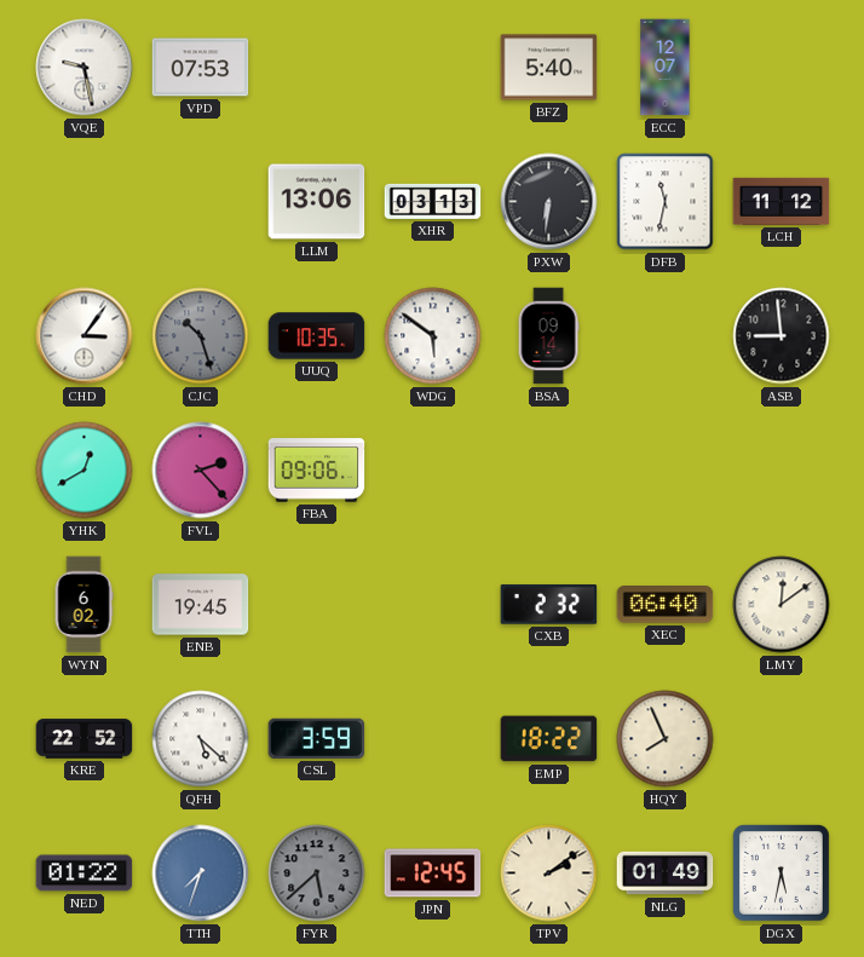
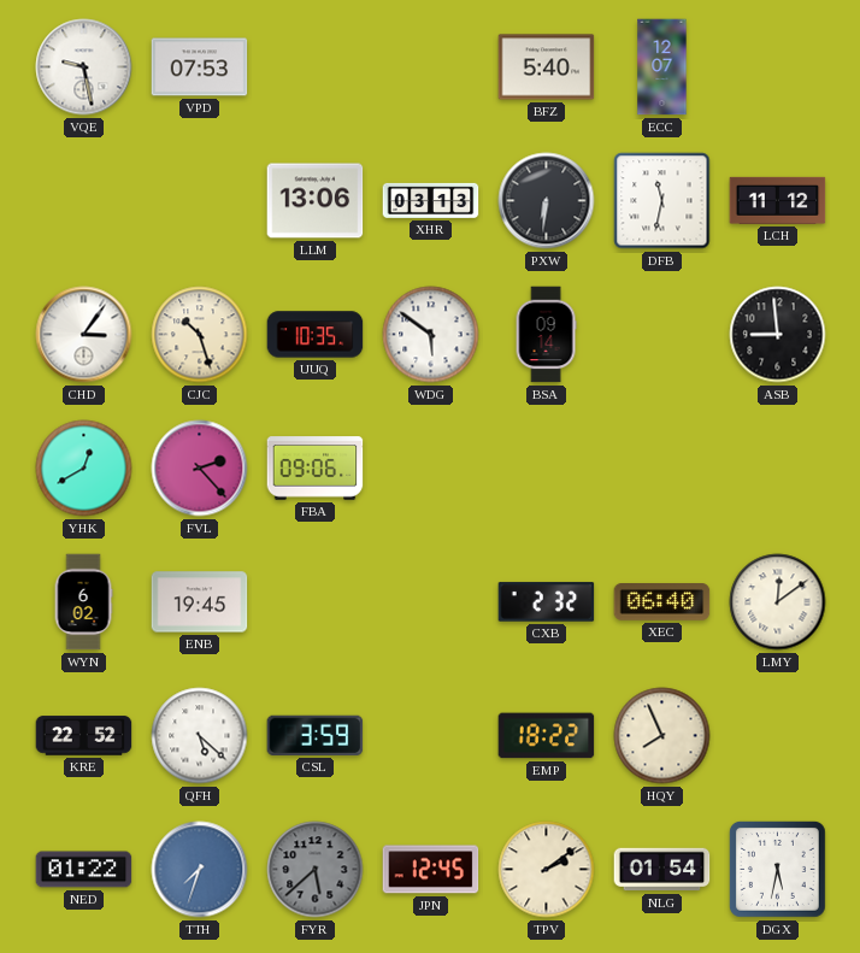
CJC dial: grey -> cream (200, 335)
NLG: 01:49 -> 01:54 (662, 870)
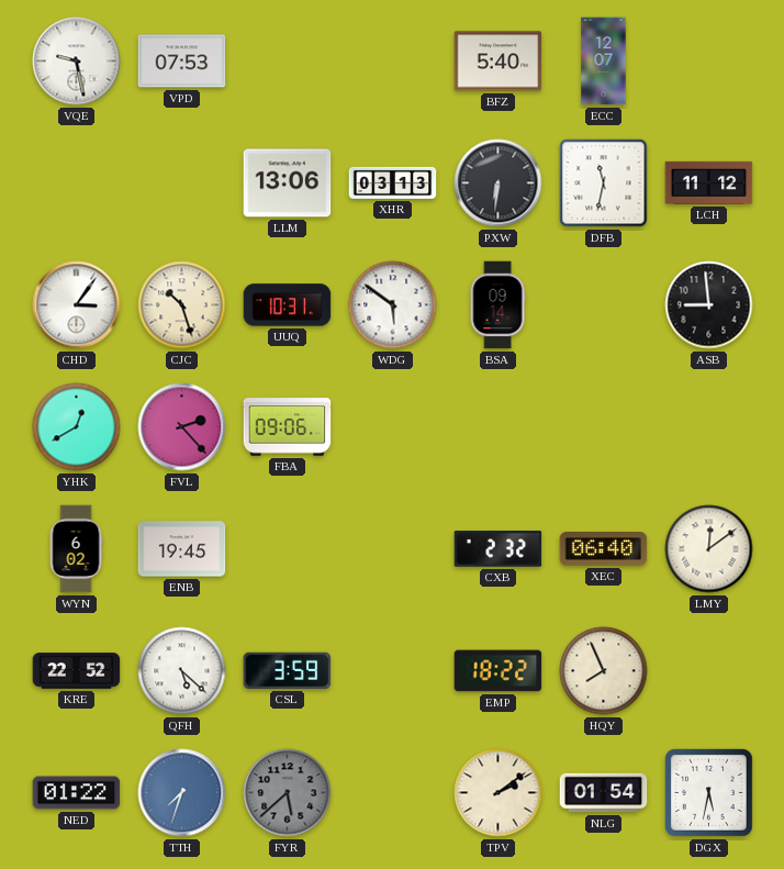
UUQ: 10:35 -> 10:31 (288, 305)
JPN: 12:45 -> none (431, 870)
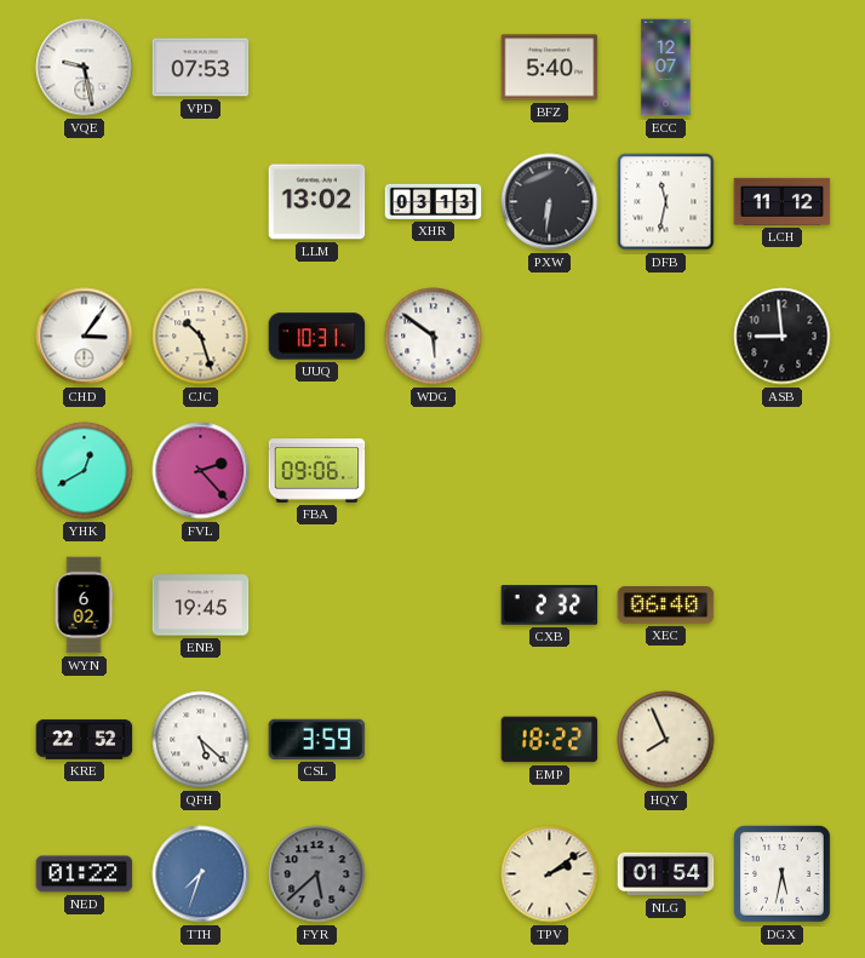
LLM: 13:06 -> 13:02 (317, 202)
BSA: 09:14 -> none (497, 305)
LMY: 12:09 -> none (709, 549)
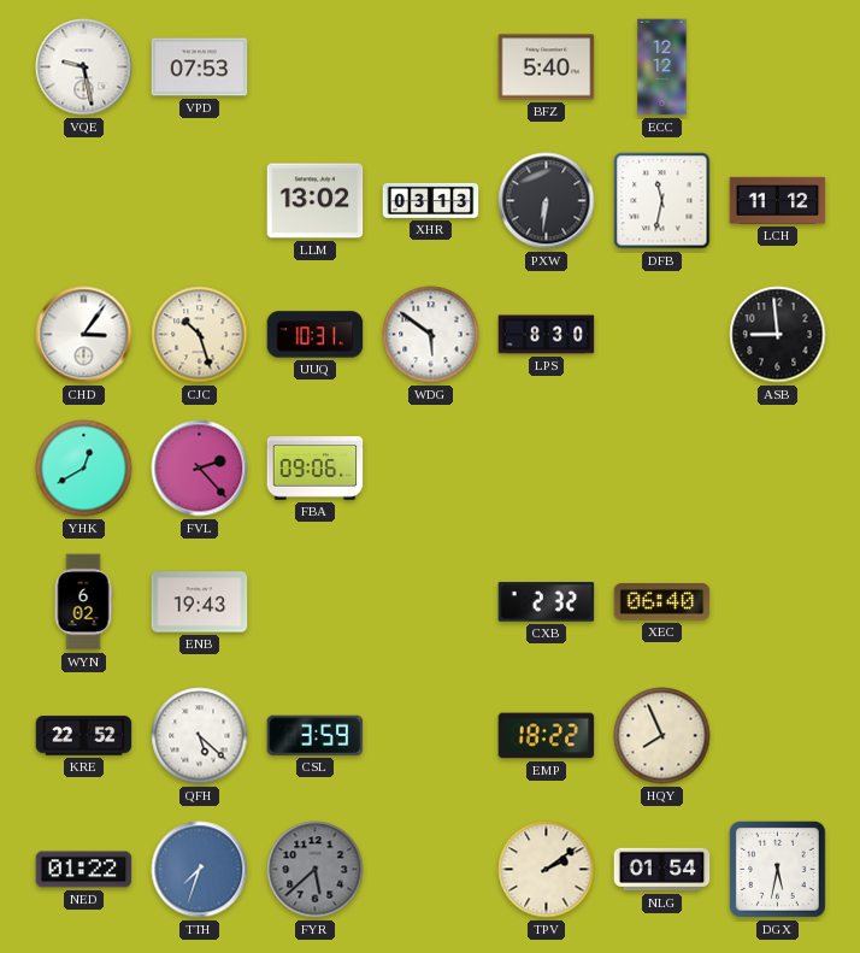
ECC: 12:07 -> 12:12 (662, 67)
LPS: none -> 8:30 (547, 335)
ENB: 19:45 -> 19:43 (200, 602)
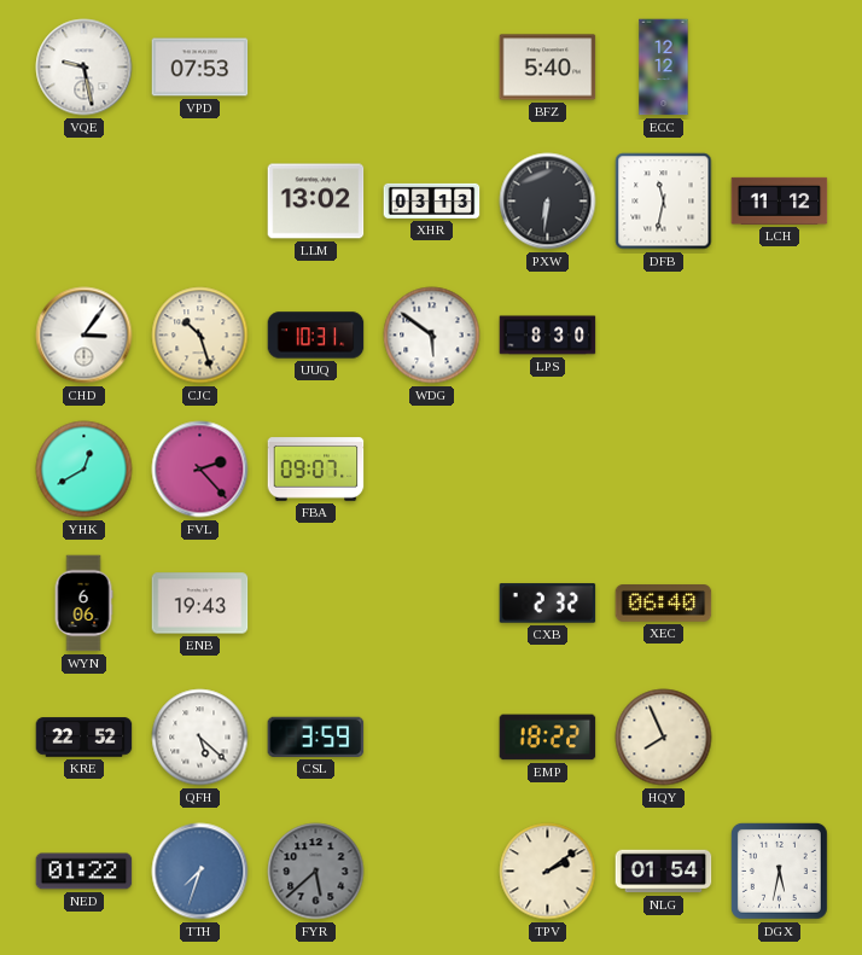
ASB: 8:59 -> none (778, 335)
FBA: 09:06 -> 09:07 (316, 470)
WYN: 6:02 -> 6:06 (83, 604)
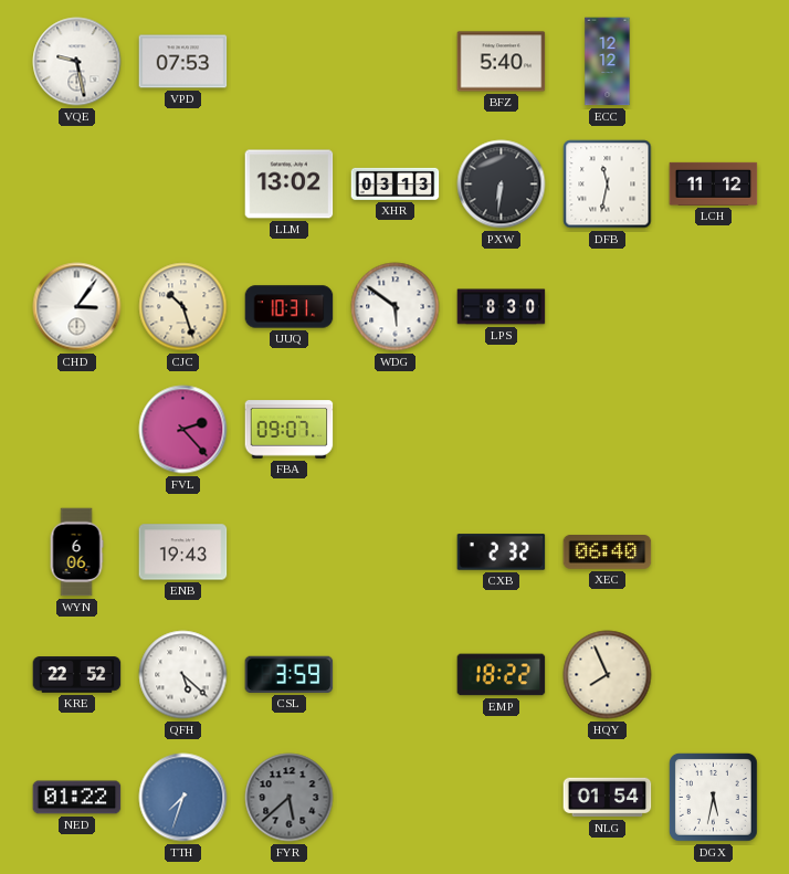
YHK: 12:40 -> none (85, 470)
TPV: 2:09 -> none (548, 872)
